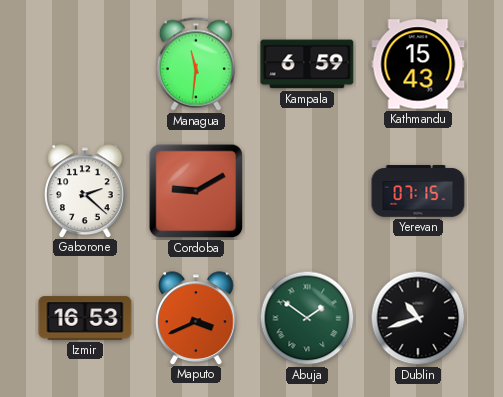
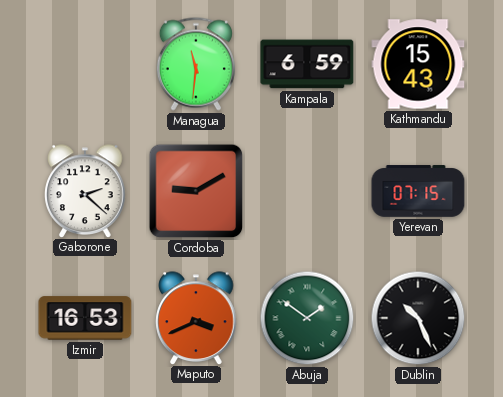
Dublin: 10:42 -> 10:26 (418, 318)
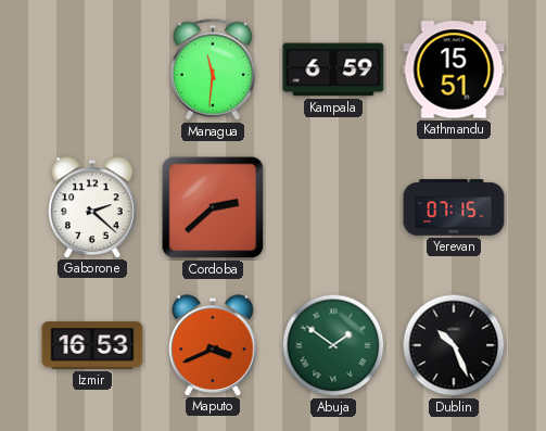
Kathmandu: 15:43 -> 15:51 (454, 69)
Cordoba: 9:10 -> 2:38 (213, 207)
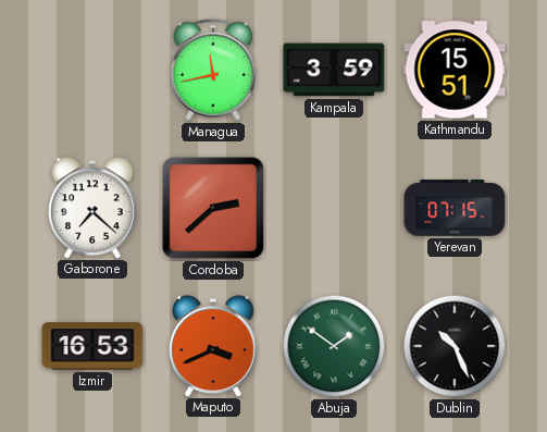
Managua: 11:31 -> 11:43 (213, 70)
Kampala: 6:59 -> 3:59 (334, 70)
Gaborone: 2:22 -> 7:22 (92, 208)
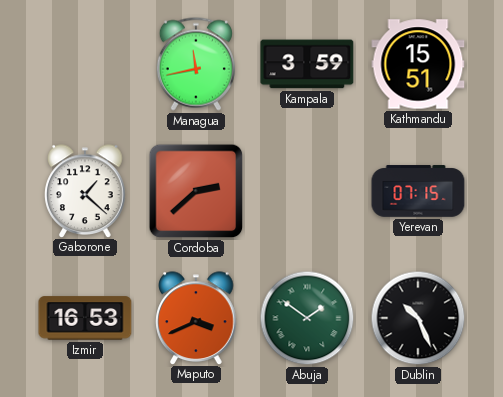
Gaborone: 7:22 -> 1:22 (85, 191)
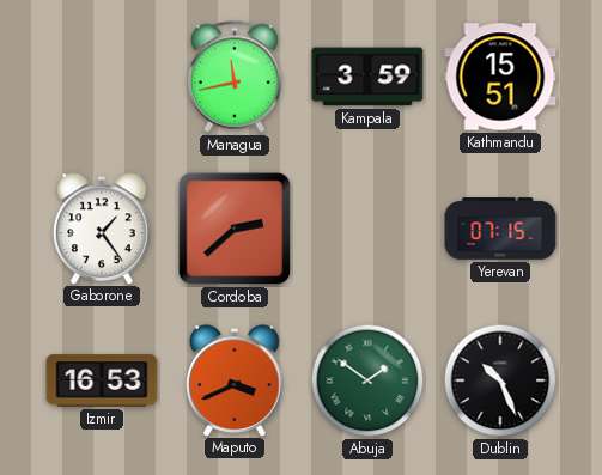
Gaborone: 1:22 -> 1:24 (102, 229)
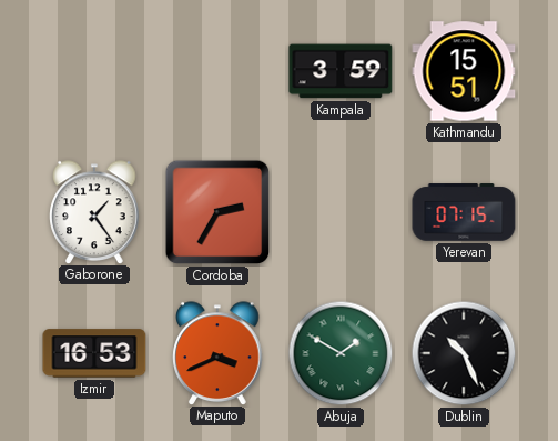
Managua: 11:43 -> none (235, 77)
Cordoba: 2:38 -> 2:35 (217, 212)
Abuja: 1:51 -> 1:50 (341, 353)
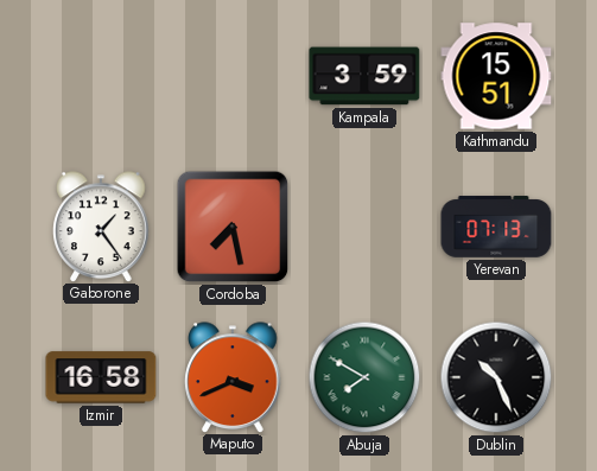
Cordoba: 2:35 -> 7:28 (233, 227)
Yerevan: 07:15 -> 07:13 (496, 227)
Izmir: 16:53 -> 16:58 (101, 377)
Abuja: 1:50 -> 7:50 (364, 377)
